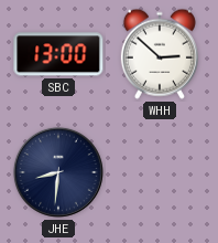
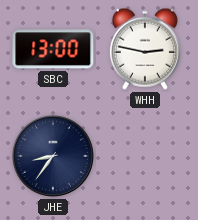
WHH: 2:52 -> 2:47 (145, 49)
JHE: 8:31 -> 8:36 (53, 156)
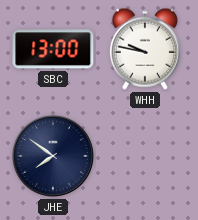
WHH: 2:47 -> 9:47 (145, 49)
JHE: 8:36 -> 7:51 (53, 156)
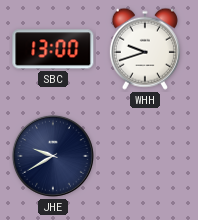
WHH: 9:47 -> 9:42 (145, 49)
JHE: 7:51 -> 9:40 (53, 156)
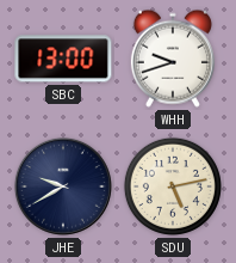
SDU: none -> 5:13 (173, 186)
